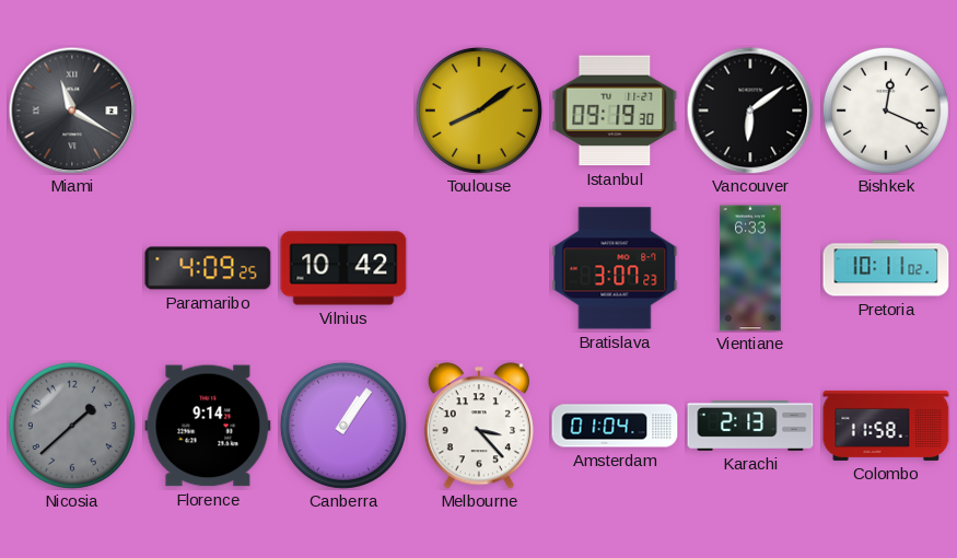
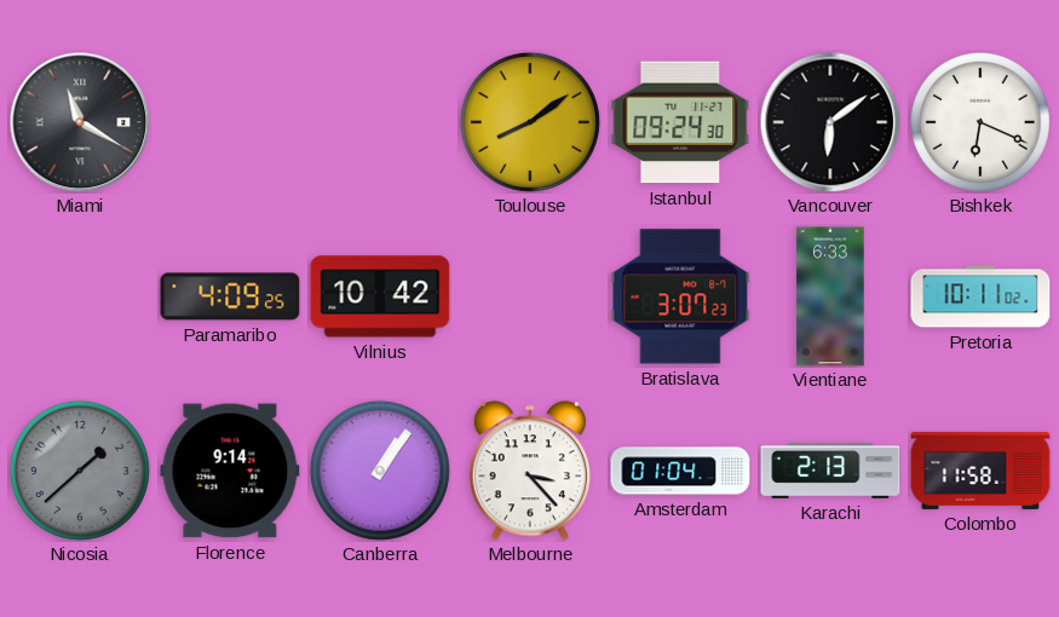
Istanbul: 09:19 -> 09:24 (680, 122)
Bishkek: 12:19 -> 6:19 (980, 122)
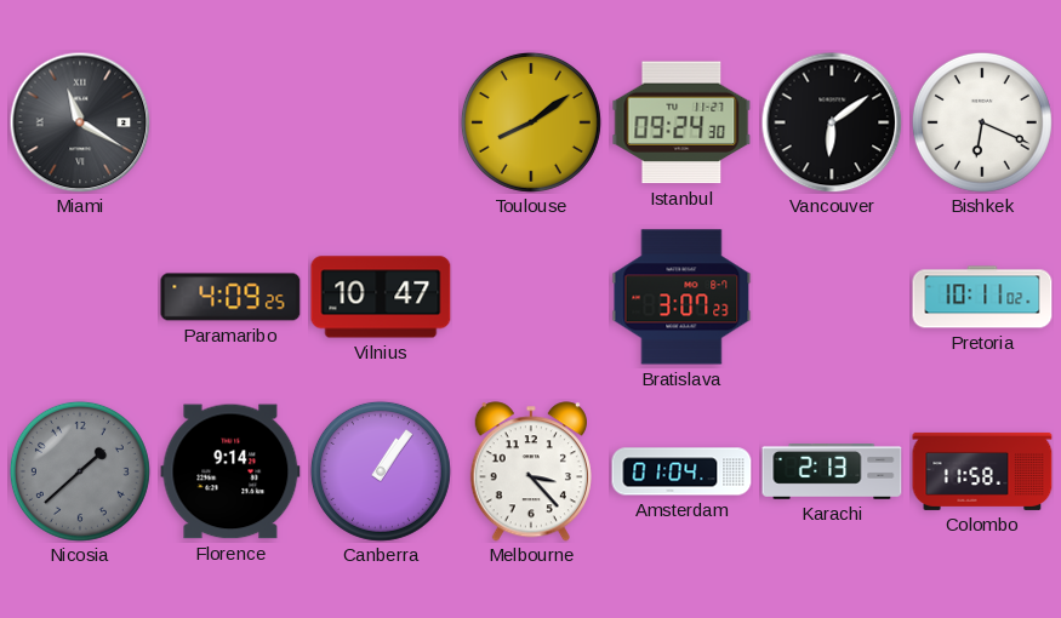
Vilnius: 10:42 -> 10:47 (381, 297)
Vientiane: 6:33 -> none (830, 296)
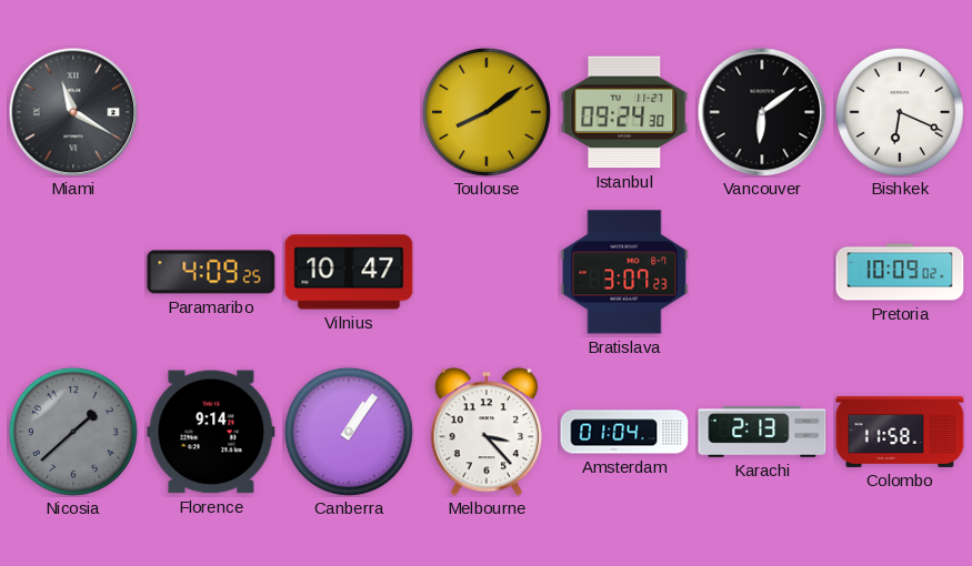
Pretoria: 10:11 -> 10:09 (900, 272)
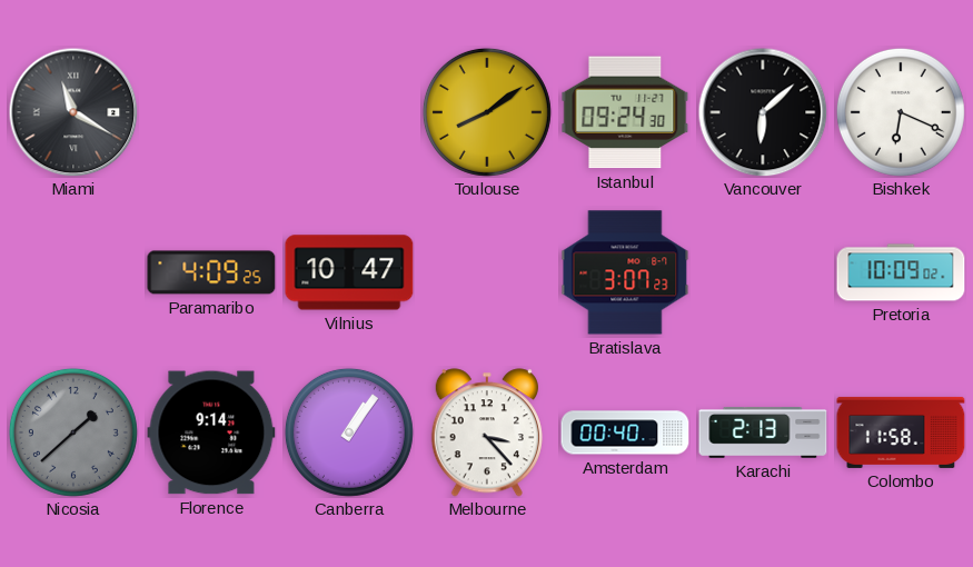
Vancouver: 6:09 -> 6:08 (763, 112)
Amsterdam: 01:04 -> 00:40 (625, 432)
